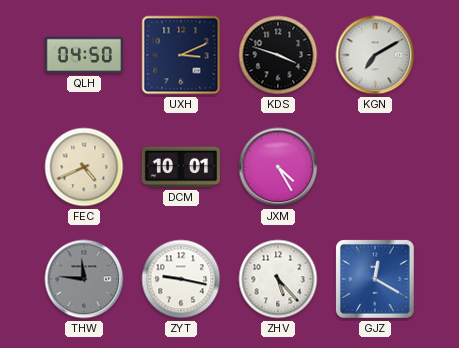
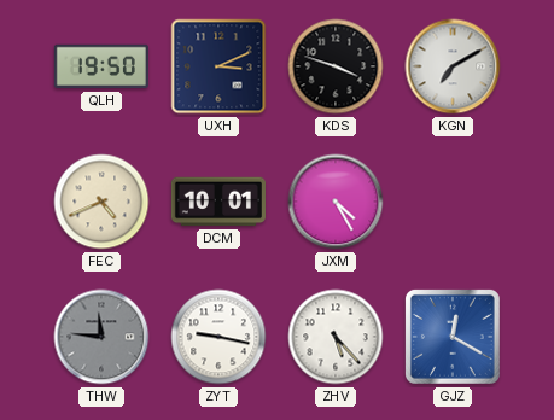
QLH: 04:50 -> 19:50 (101, 66)
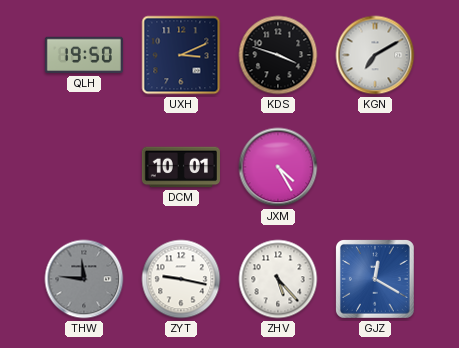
FEC: 4:41 -> none (101, 202)
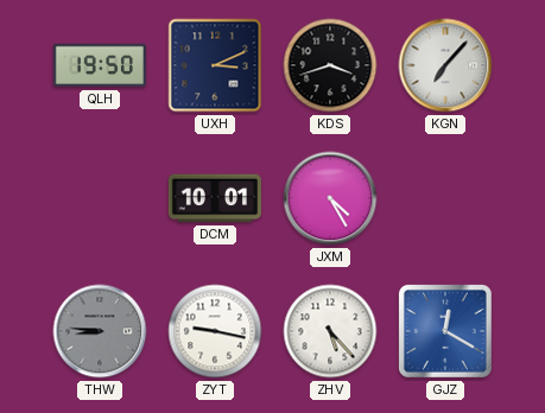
KDS: 3:48 -> 3:42 (330, 65)
KGN: 7:10 -> 7:07 (445, 65)
THW: 11:46 -> 8:46 (100, 331)
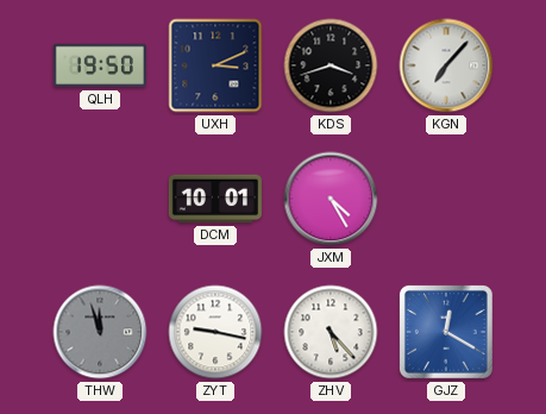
THW: 8:46 -> 11:57 (100, 332)
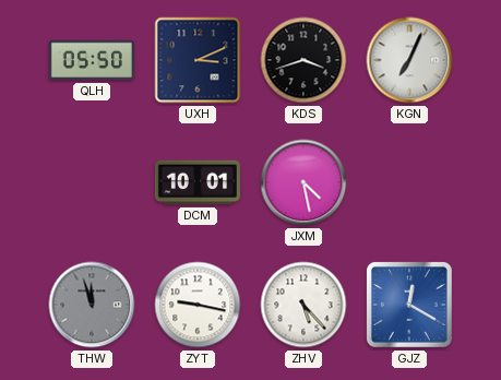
QLH: 19:50 -> 05:50 (92, 60)
KGN: 7:07 -> 7:04 (409, 60)
JXM: 4:25 -> 4:28 (303, 182)
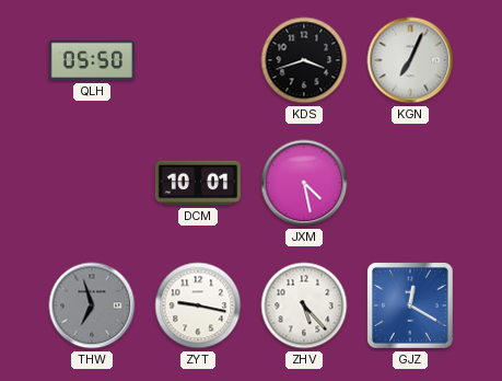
UXH: 3:11 -> none (198, 60)
THW: 11:57 -> 6:57 (92, 305)
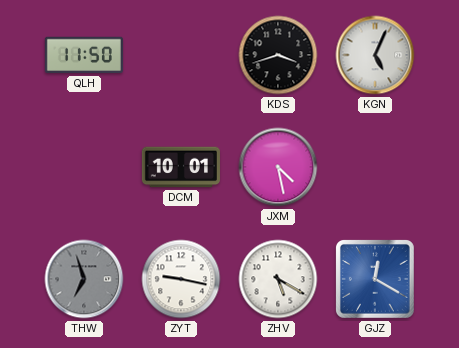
QLH: 05:50 -> 11:50 (84, 55)
KGN: 7:04 -> 5:04 (375, 55)
ZHV: 5:23 -> 5:20 (278, 279)
